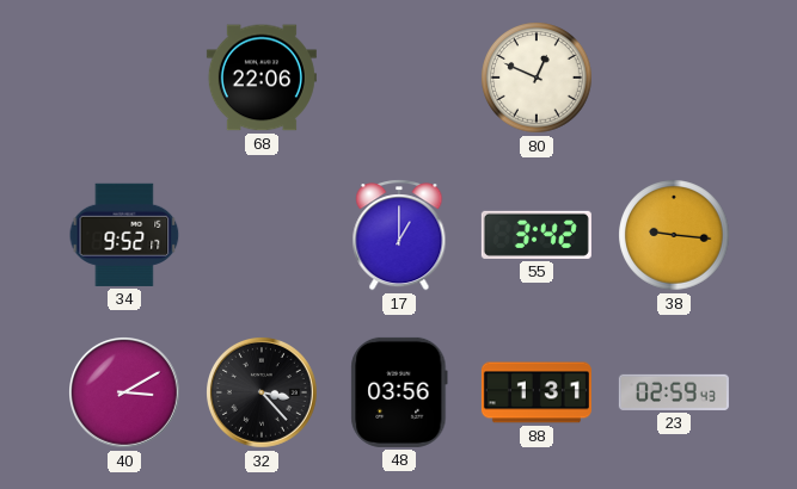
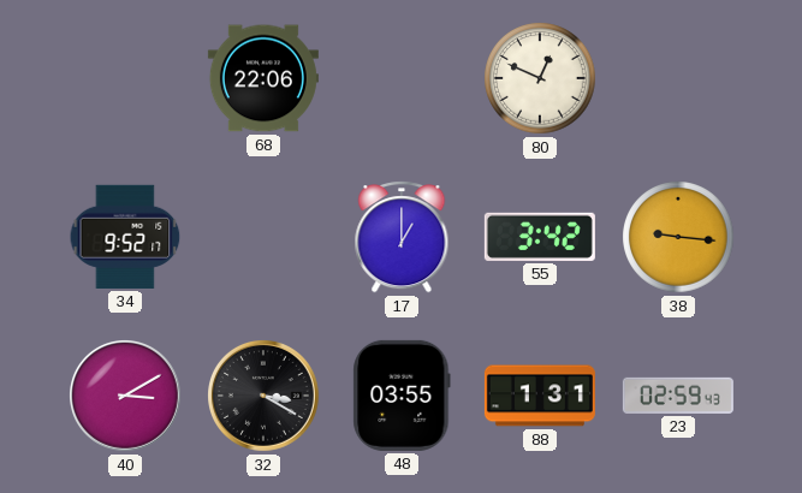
32: 3:23 -> 3:20 (265, 397)
48: 03:56 -> 03:55 (402, 396)
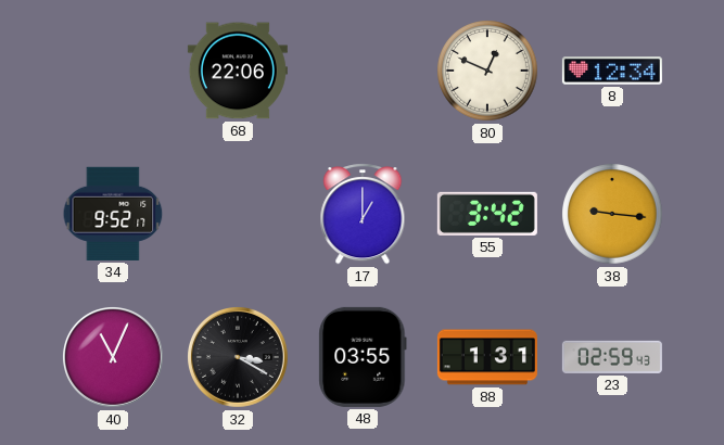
8: none -> 12:34 (612, 71)
40: 3:10 -> 11:04 (114, 358)
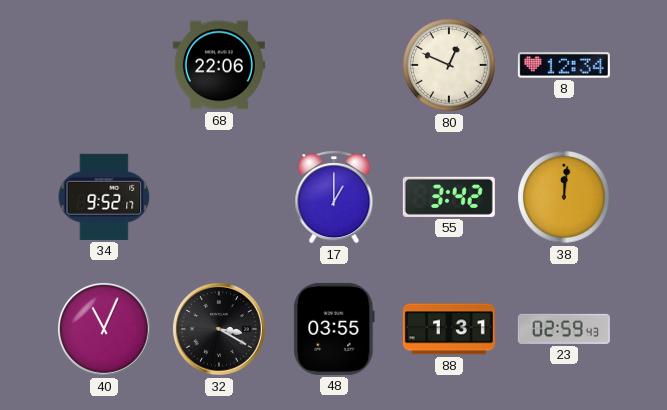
38: 9:16 -> 12:01 (564, 197)
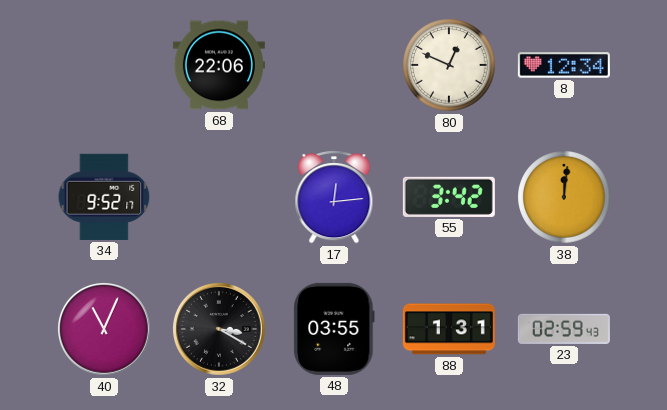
17: 1:00 -> 12:14 (334, 197)
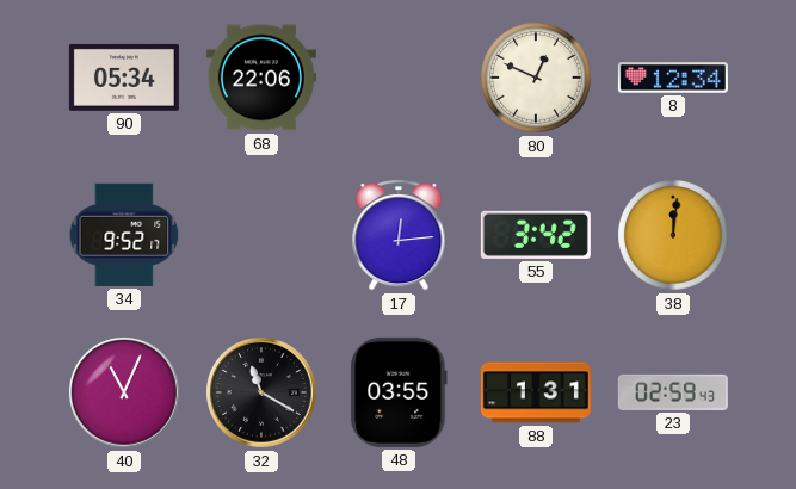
90: none -> 05:34 (124, 78)
32: 3:20 -> 11:20 (263, 394)
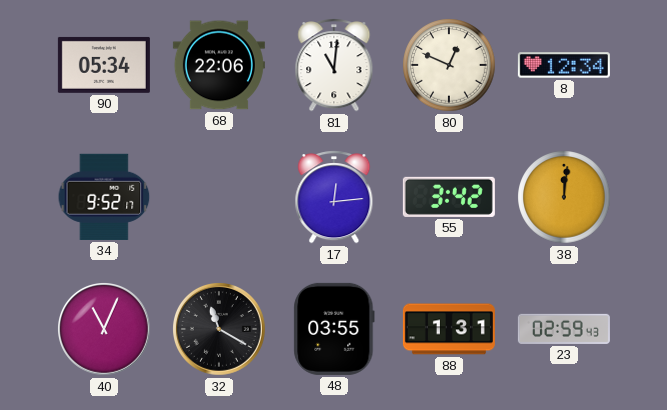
81: none -> 11:01 (334, 65)
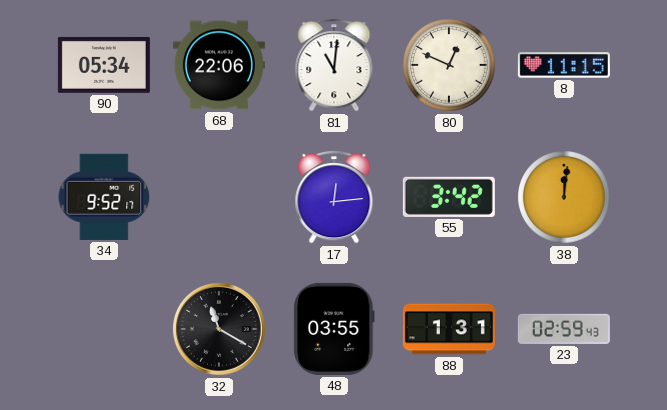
8: 12:34 -> 11:15 (564, 65)
40: 11:04 -> none (105, 330)
